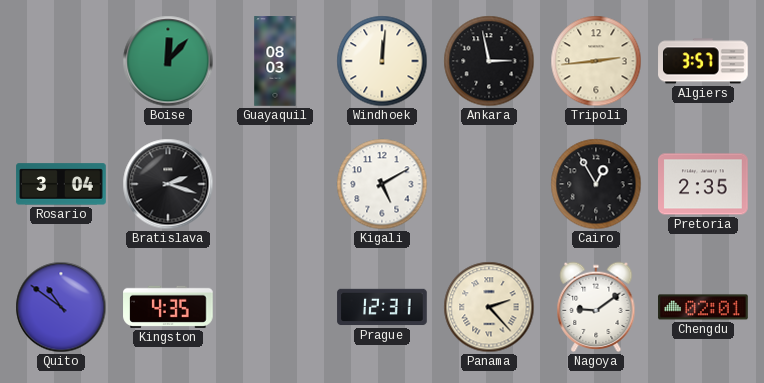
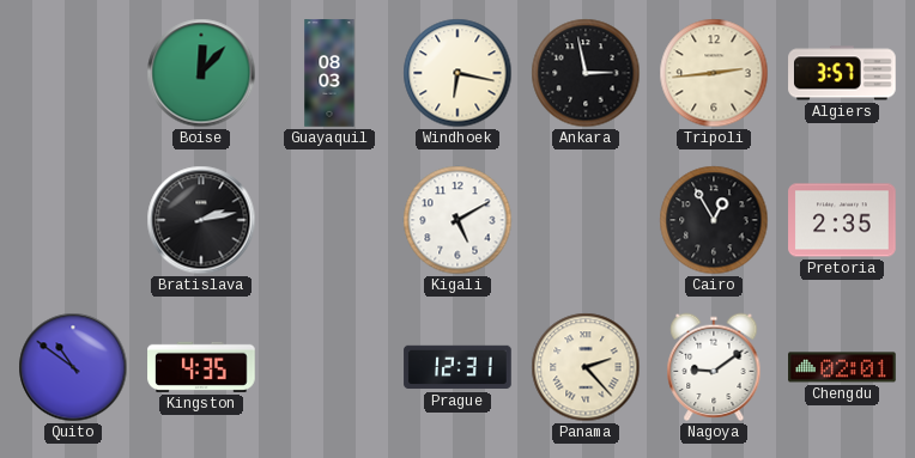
Windhoek: 12:01 -> 6:17 (457, 73)
Rosario: 3:04 -> none (61, 184)
Bratislava: 2:18 -> 2:13 (201, 220)
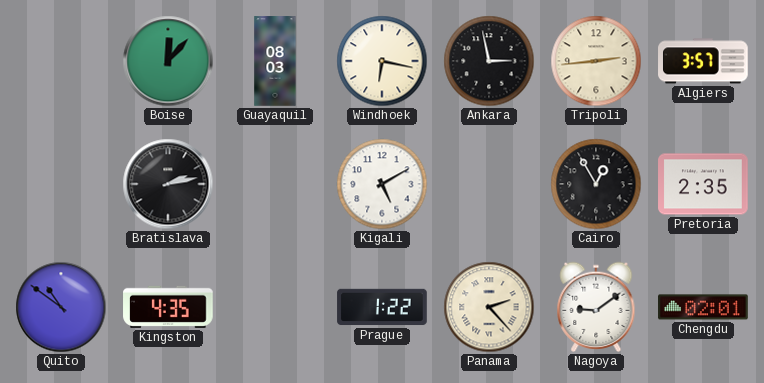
Prague: 12:31 -> 1:22 (382, 307)
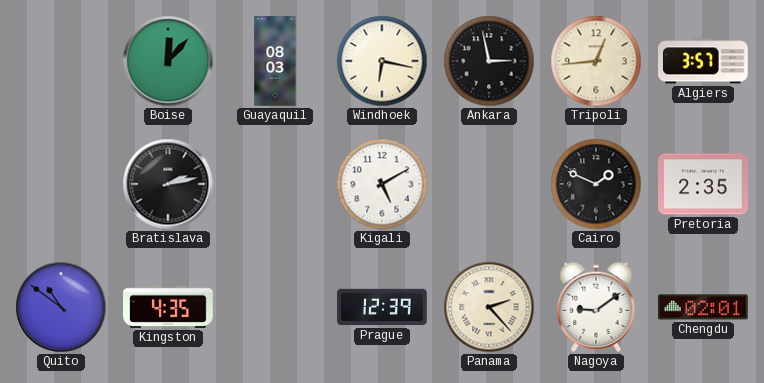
Tripoli: 2:44 -> 12:44 (596, 61)
Cairo: 12:55 -> 1:49 (596, 184)
Prague: 1:22 -> 12:39 (382, 307)
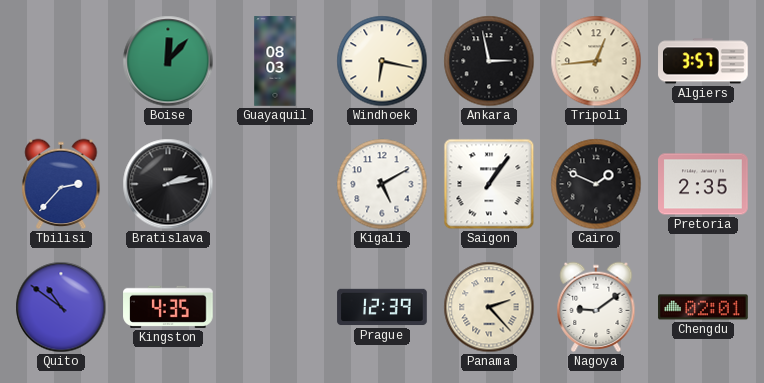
Tbilisi: none -> 2:37 (61, 184)
Saigon: none -> 1:06 (489, 184)
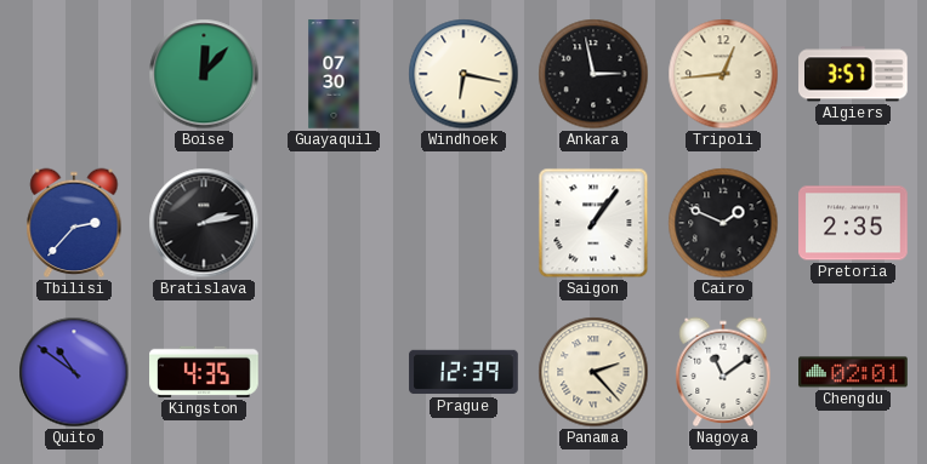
Guayaquil: 08:03 -> 07:30 (334, 74)
Kigali: 5:10 -> none (382, 184)
Nagoya: 9:09 -> 11:09 (723, 372)
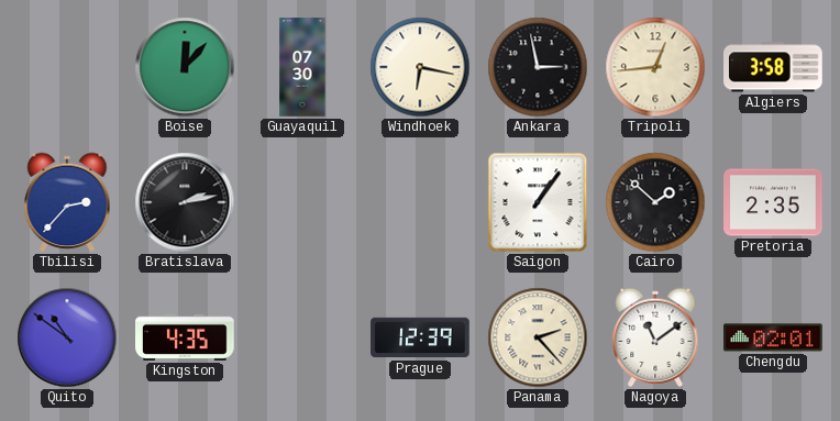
Algiers: 3:57 -> 3:58 (773, 67)
Cairo: 1:49 -> 1:52 (655, 202)
